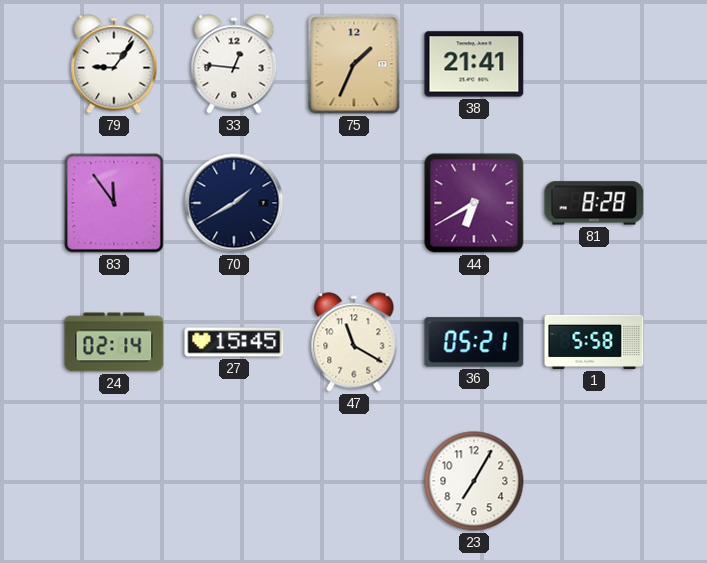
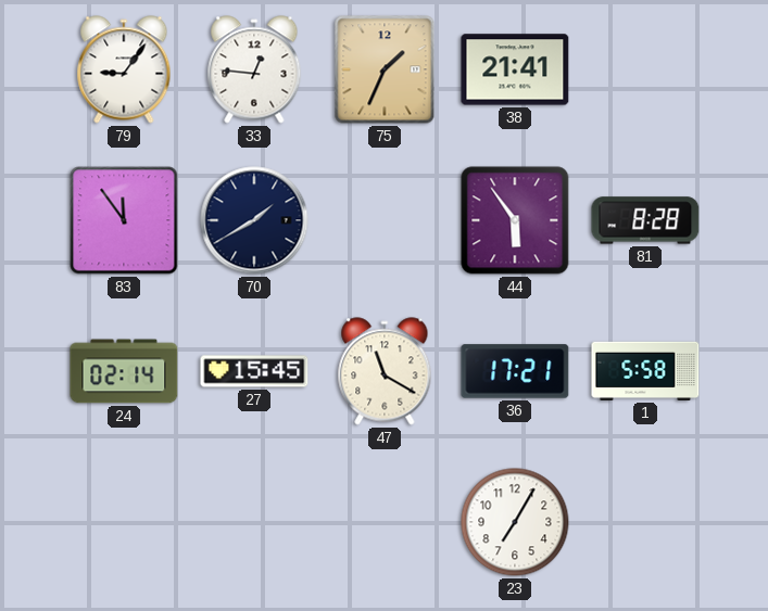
44: 6:40 -> 5:54 (515, 220)
36: 05:21 -> 17:21 (515, 371)
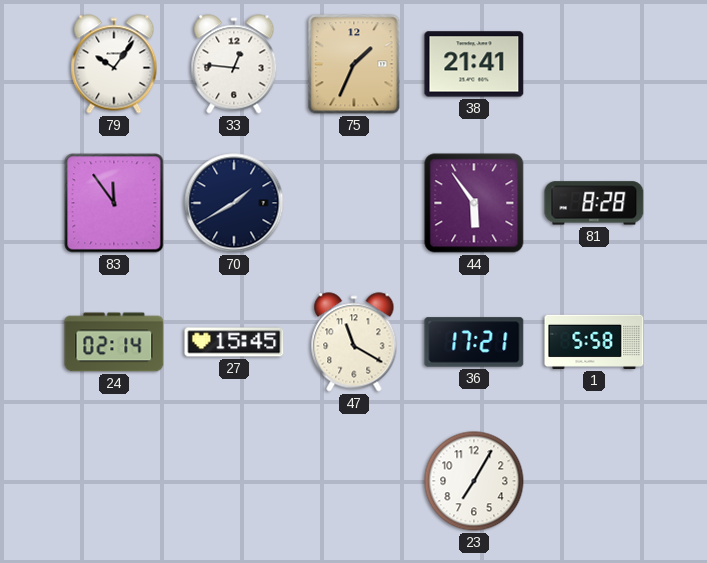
79: 9:06 -> 10:06 (114, 64)
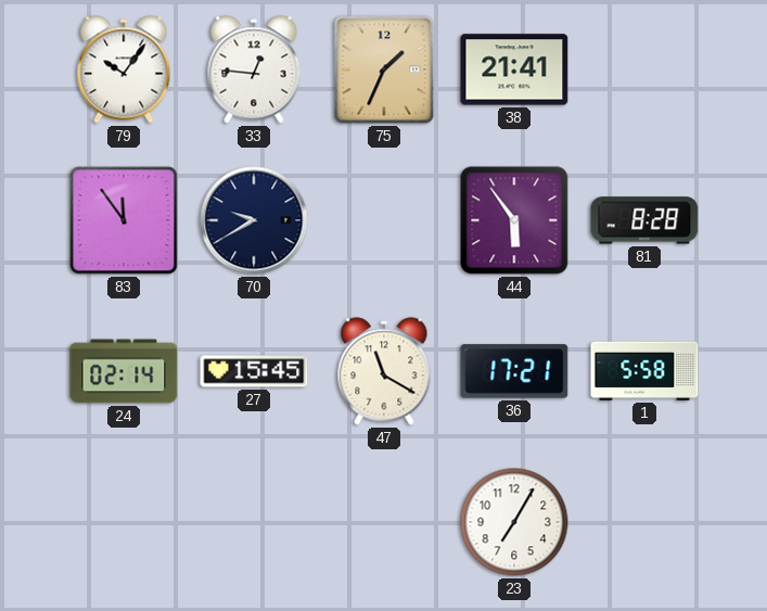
70: 1:40 -> 9:40 (254, 220)
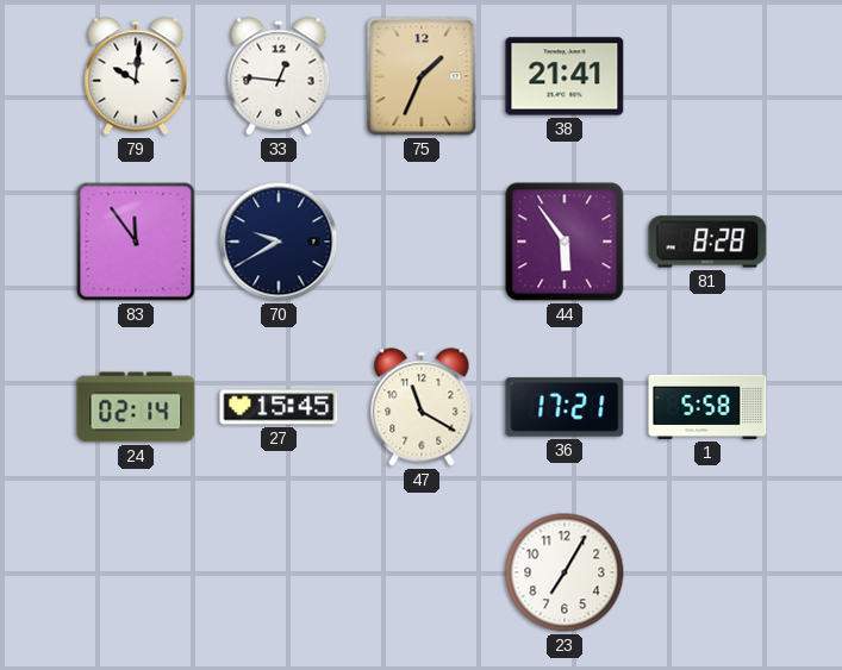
79: 10:06 -> 10:01 (136, 76)
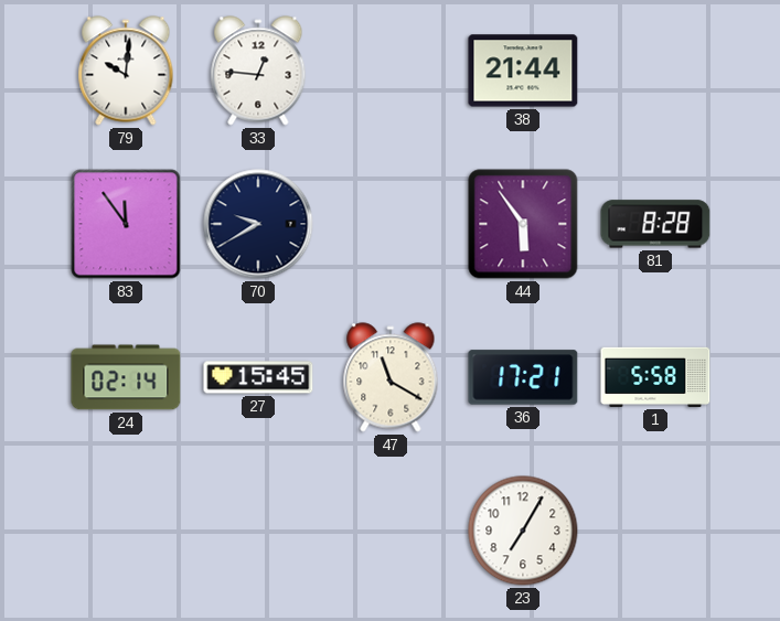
75: 1:34 -> none (422, 76)
38: 21:41 -> 21:44 (523, 71)
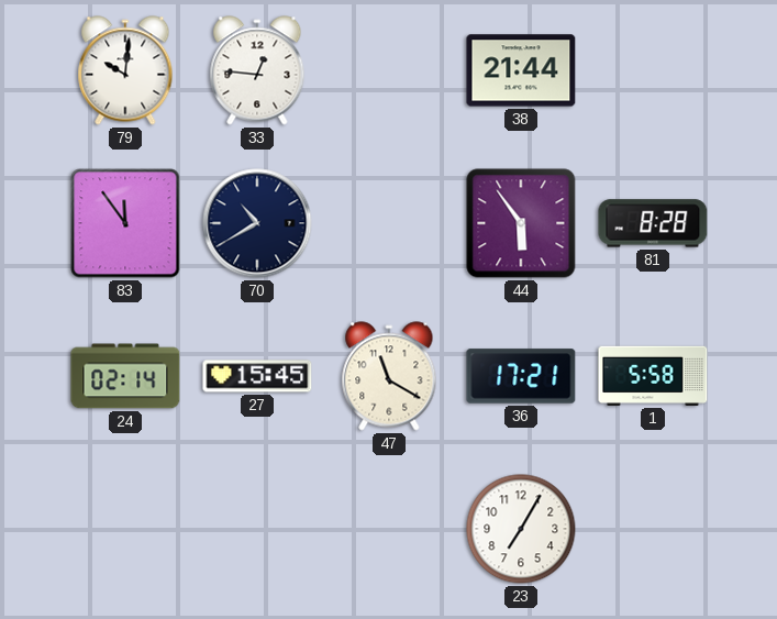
70: 9:40 -> 10:40 (257, 223)
